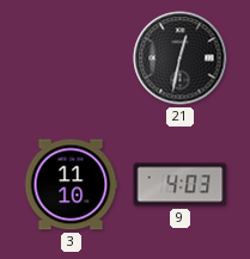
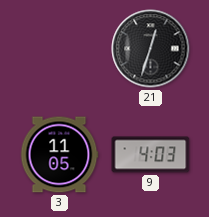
21: 12:32 -> 12:33 (151, 49)
3: 11:10 -> 11:05 (59, 155)
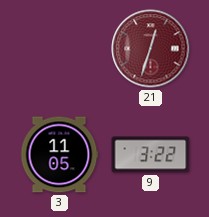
21 dial: black -> burgundy (151, 49)
9: 4:03 -> 3:22 (151, 155)
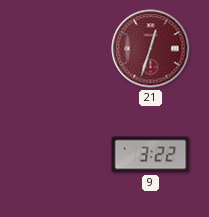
3: 11:05 -> none (59, 155)
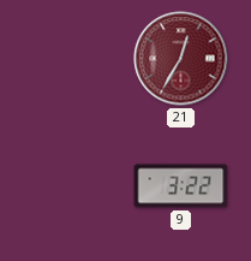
21: 12:33 -> 12:35 (181, 59)
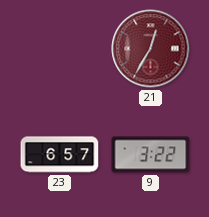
23: none -> 6:57 (60, 155)
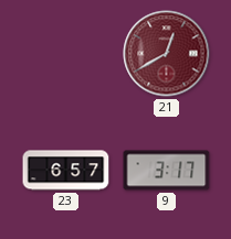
21: 12:35 -> 12:40 (167, 54)
9: 3:22 -> 3:17 (167, 171)
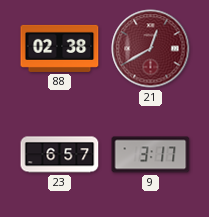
88: none -> 02:38 (60, 48)
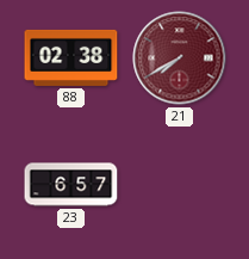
21: 12:40 -> 7:40 (180, 58)
9: 3:17 -> none (151, 155)
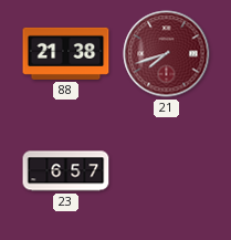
88: 02:38 -> 21:38 (66, 53)
21: 7:40 -> 7:42 (167, 54)
